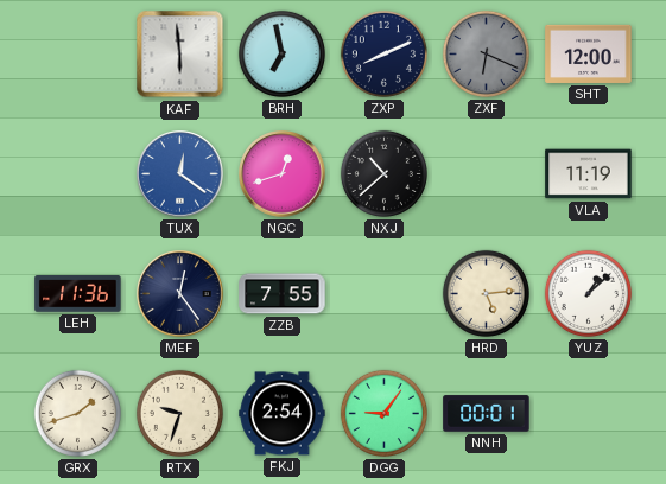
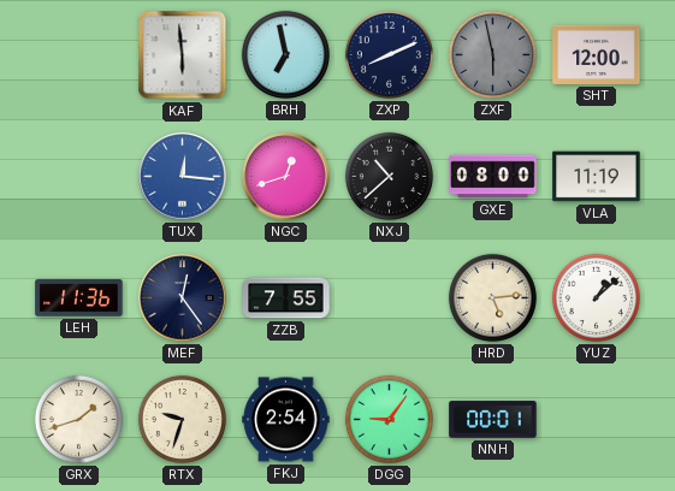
ZXF: 6:19 -> 5:58 (492, 54)
TUX: 12:21 -> 12:16 (183, 177)
GXE: none -> 08:00 (493, 177)
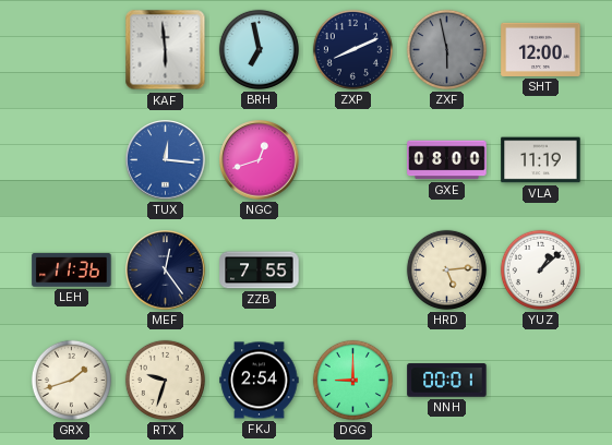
NXJ: 10:38 -> none (389, 176)
DGG: 9:06 -> 9:00 (352, 380)
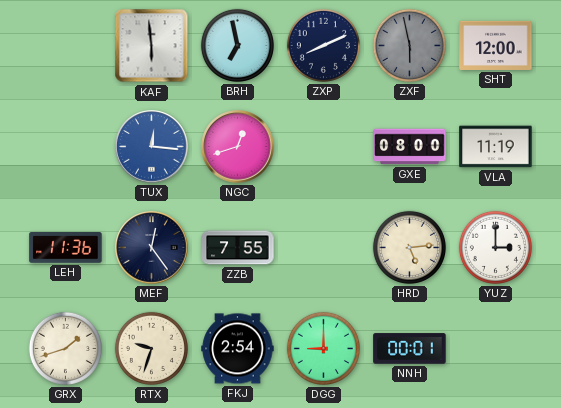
YUZ: 1:08 -> 3:00 (495, 247)
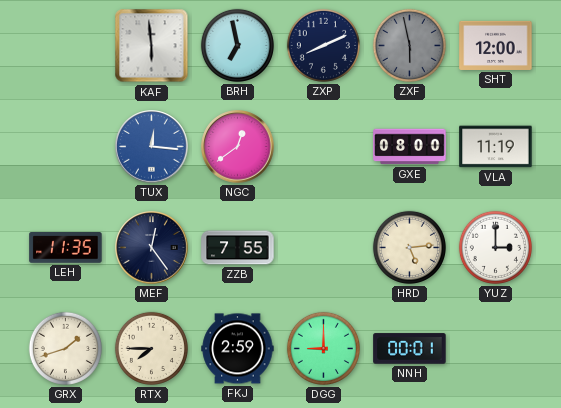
NGC: 12:42 -> 12:39 (238, 147)
LEH: 11:36 -> 11:35 (66, 248)
RTX: 9:33 -> 7:45 (151, 348)
FKJ: 2:54 -> 2:59 (238, 349)
